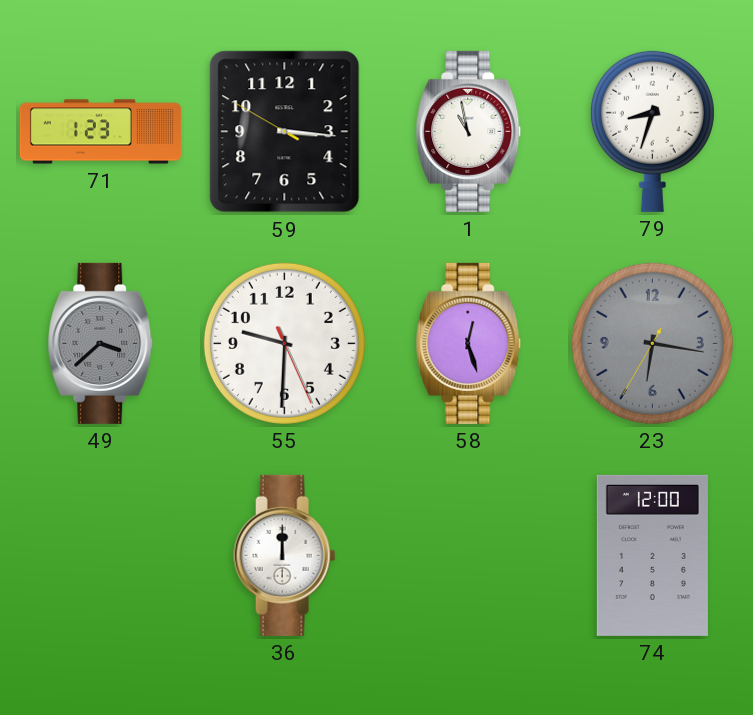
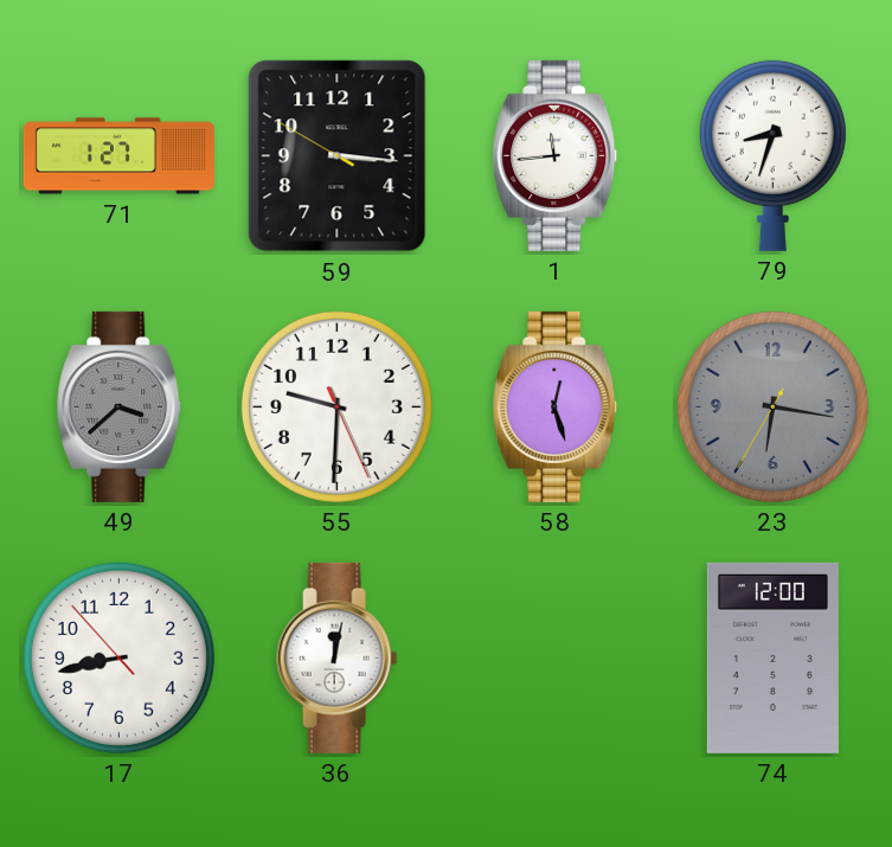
71: 1:23 -> 1:27 (118, 156)
1: 10:58 -> 11:44 (556, 155)
17: none -> 8:42 (118, 657)
36: 12:00 -> 12:02 (338, 657)
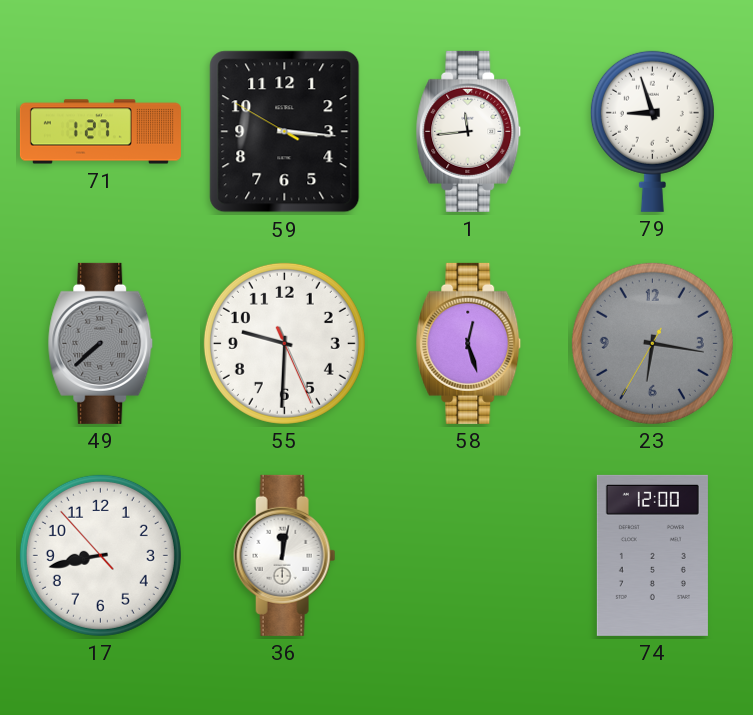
79: 8:33 -> 8:57 (652, 131)
49: 3:38 -> 7:38 (101, 343)
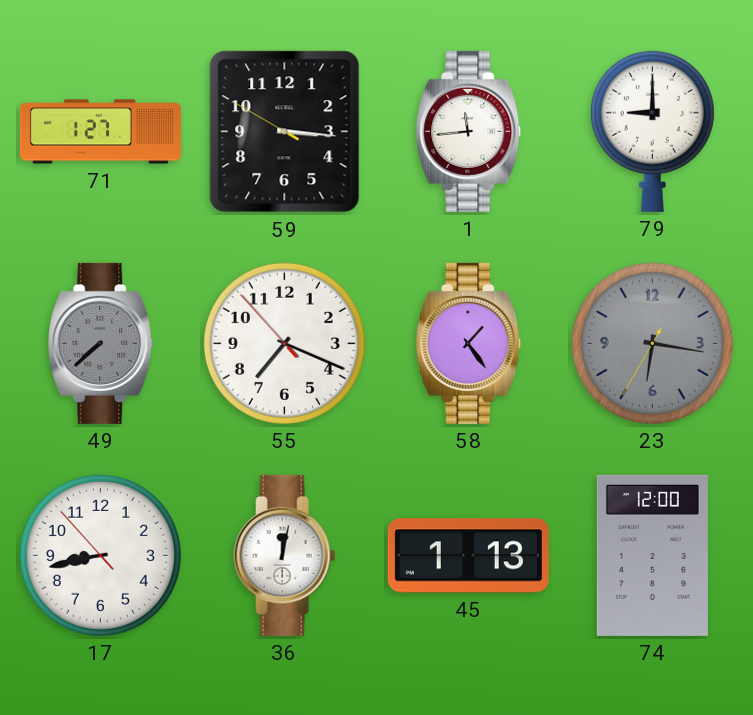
79: 8:57 -> 9:00 (652, 131)
55: 9:30 -> 7:18 (284, 343)
58: 12:27 -> 1:24 (469, 343)
45: none -> 1:13 (468, 556)
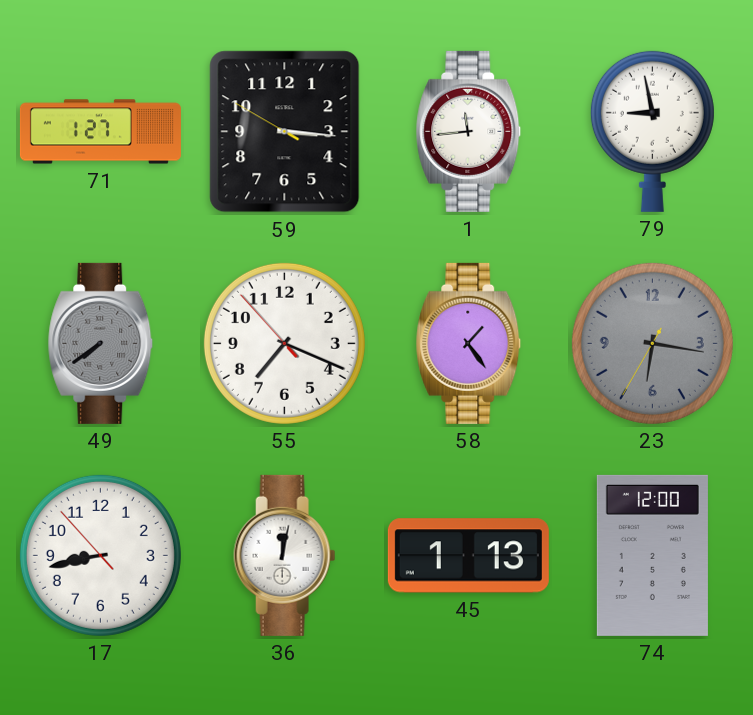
79: 9:00 -> 8:58 (652, 131)
49: 7:38 -> 7:39 (101, 343)
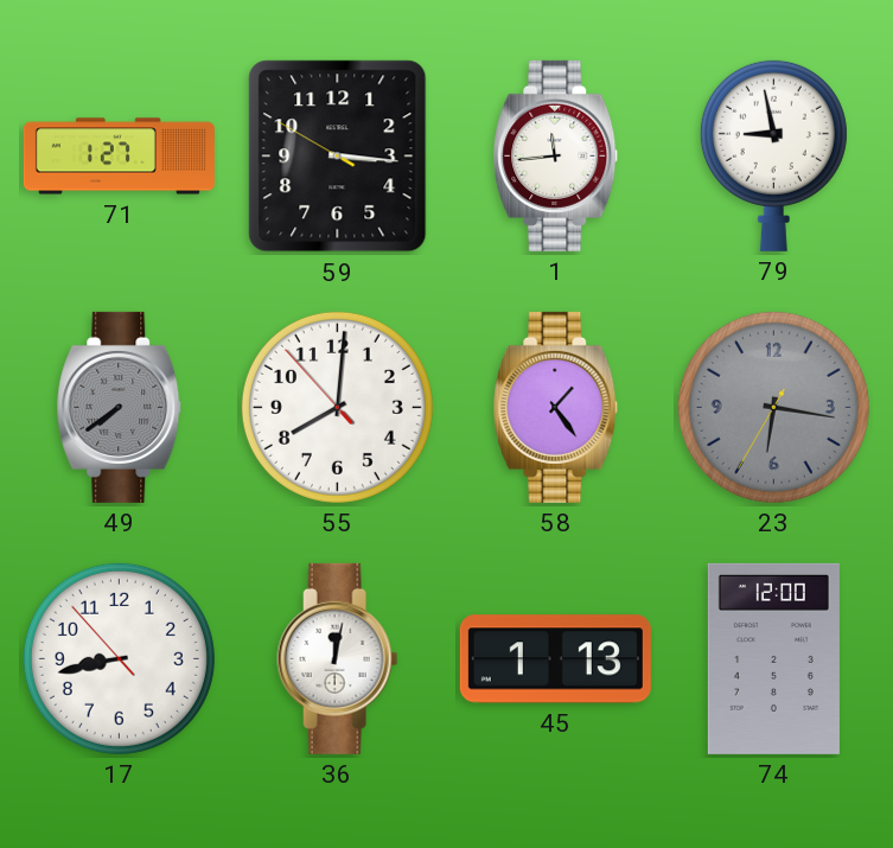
55: 7:18 -> 8:00 (337, 407)
